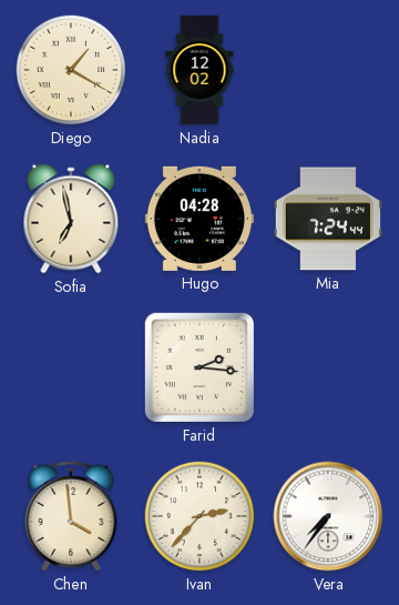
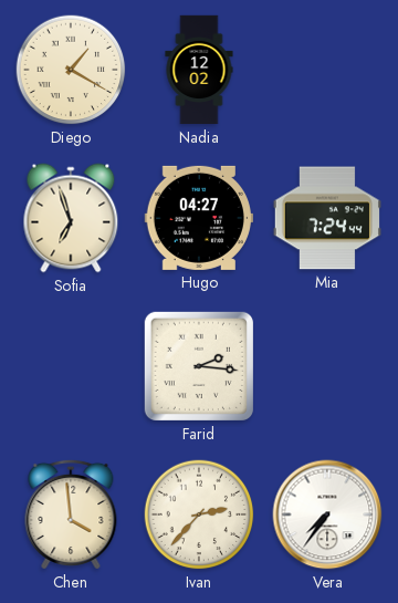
Sofia: 6:58 -> 6:57 (71, 218)
Hugo: 04:28 -> 04:27 (199, 218)
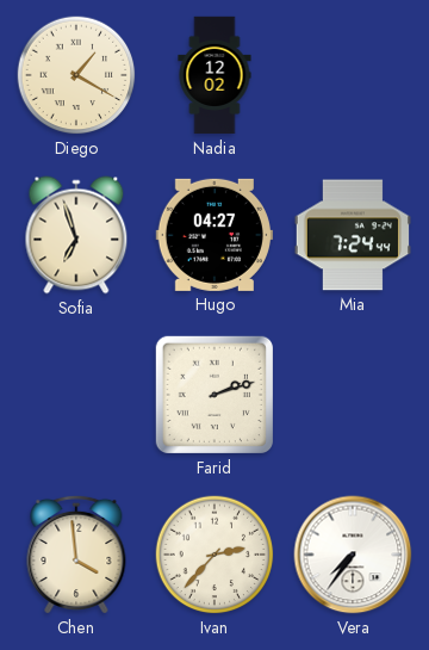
Farid: 2:16 -> 2:12 (214, 395)
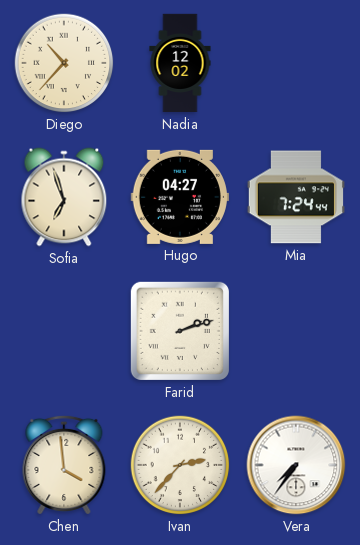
Diego: 1:20 -> 10:37 (64, 63)
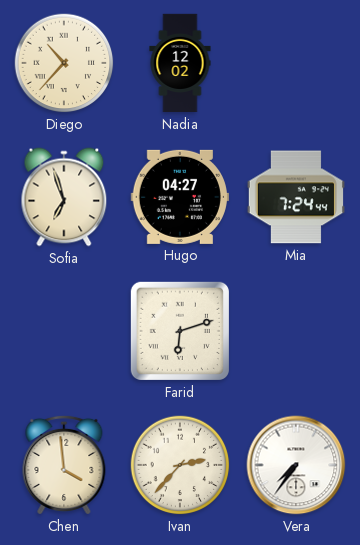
Farid: 2:12 -> 6:12 (180, 331)
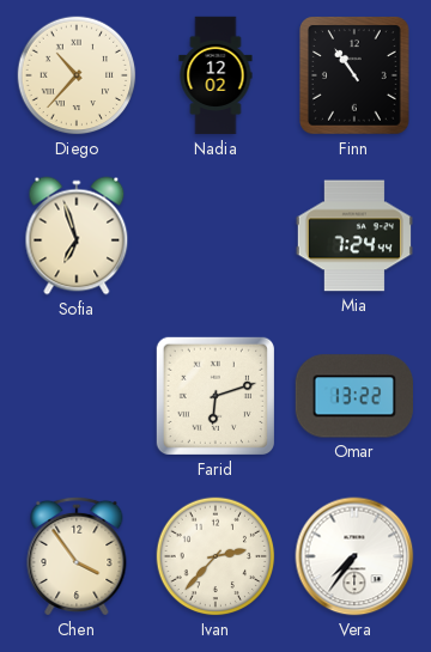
Finn: none -> 10:54 (356, 77)
Hugo: 04:27 -> none (180, 197)
Omar: none -> 13:22 (354, 396)
Chen: 3:59 -> 3:54 (77, 556)
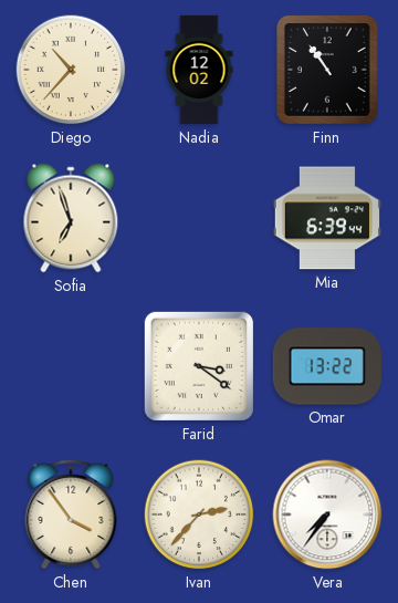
Mia: 7:24 -> 6:39 (327, 218)
Farid: 6:12 -> 3:21 (199, 366)
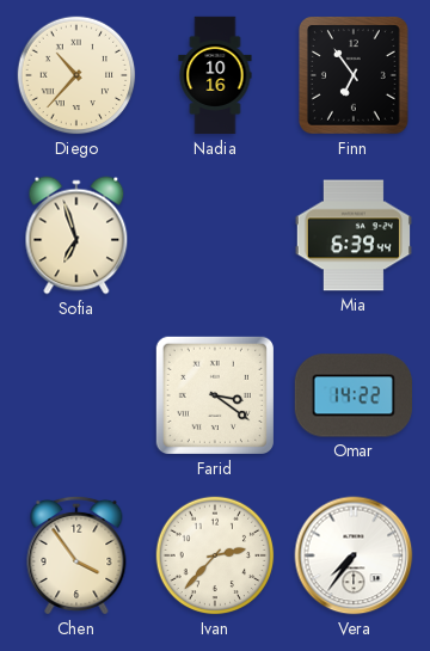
Nadia: 12:02 -> 10:16 (215, 75)
Finn: 10:54 -> 6:54 (355, 76)
Omar: 13:22 -> 14:22 (354, 395)
